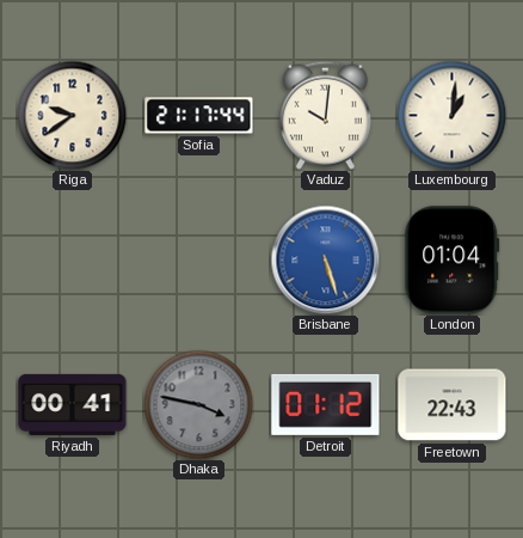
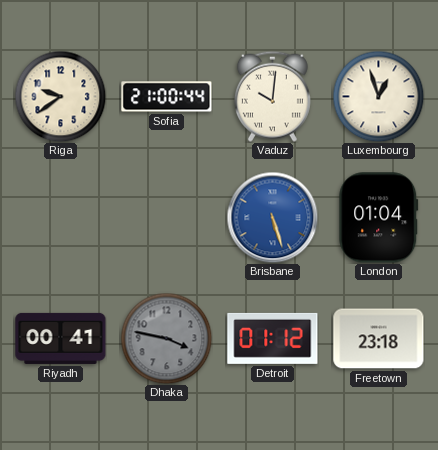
Sofia: 21:17 -> 21:00 (167, 97)
Luxembourg: 1:01 -> 12:57 (378, 96)
Freetown: 22:43 -> 23:18 (379, 339)
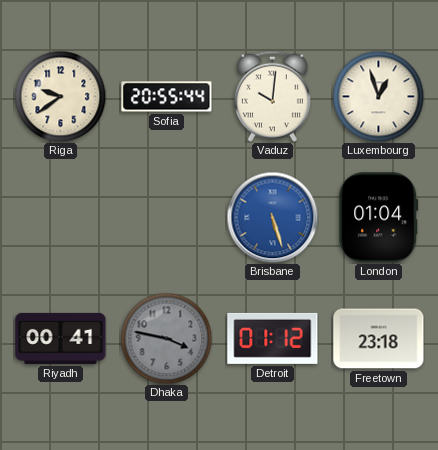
Sofia: 21:00 -> 20:55 (167, 97)
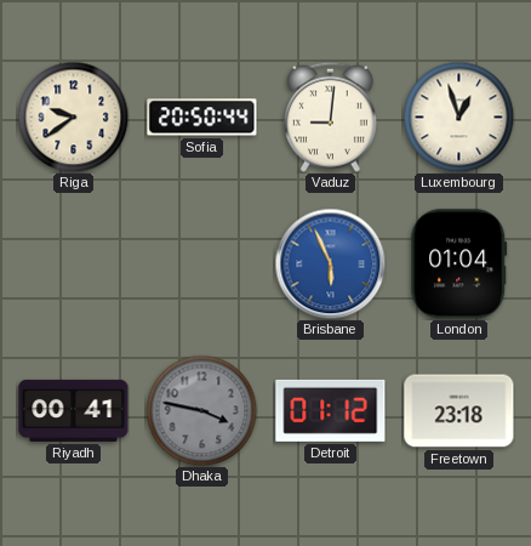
Sofia: 20:55 -> 20:50 (202, 118)
Vaduz: 10:01 -> 9:01 (330, 116)
Brisbane: 5:27 -> 5:56 (330, 263)
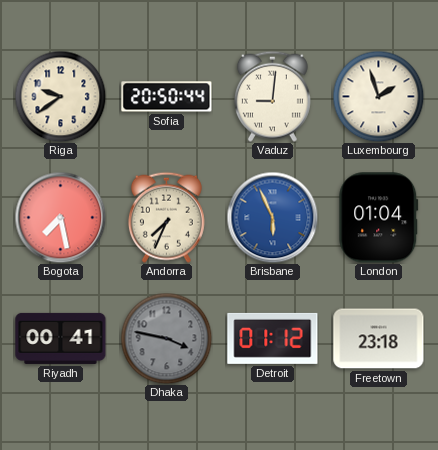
Luxembourg: 12:57 -> 1:57 (378, 96)
Bogota: none -> 7:28 (60, 217)
Andorra: none -> 7:34 (166, 217)
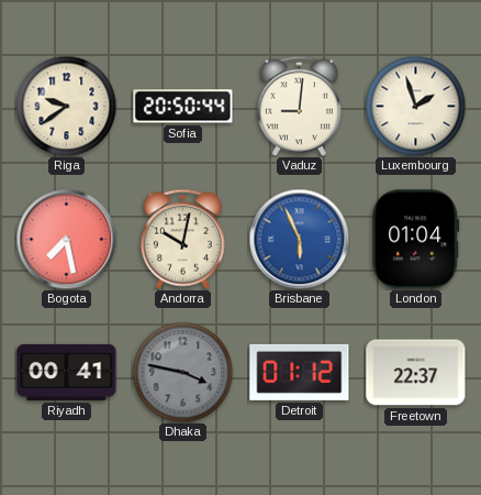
Andorra: 7:34 -> 10:02 (182, 239)
Freetown: 23:18 -> 22:37 (416, 373)
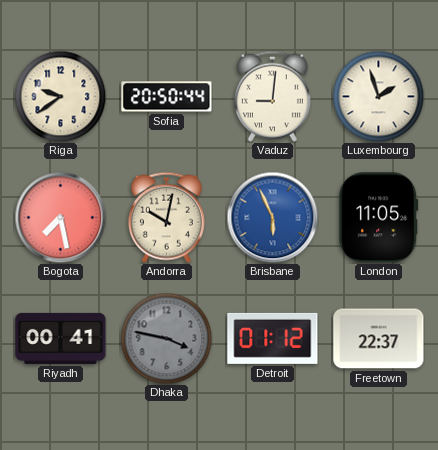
London: 01:04 -> 11:05 (379, 218)
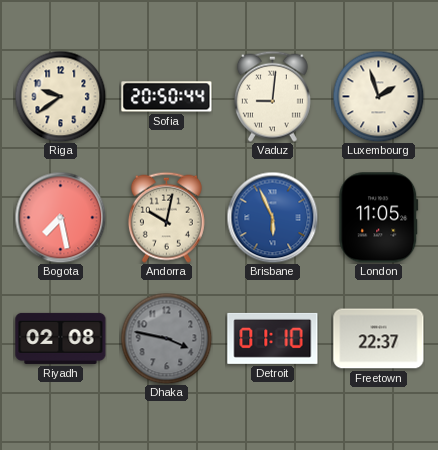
Riyadh: 00:41 -> 02:08 (61, 338)
Detroit: 01:12 -> 01:10 (273, 338)
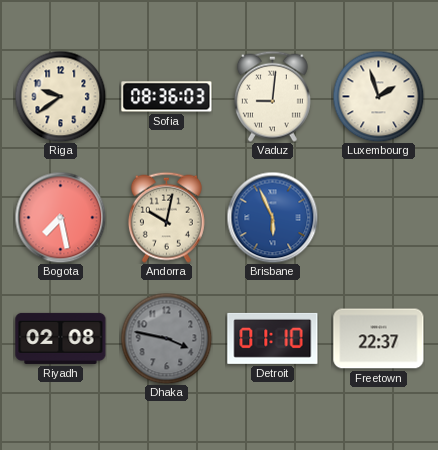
Sofia: 20:50 -> 08:36 (167, 97)
London: 11:05 -> none (379, 218)
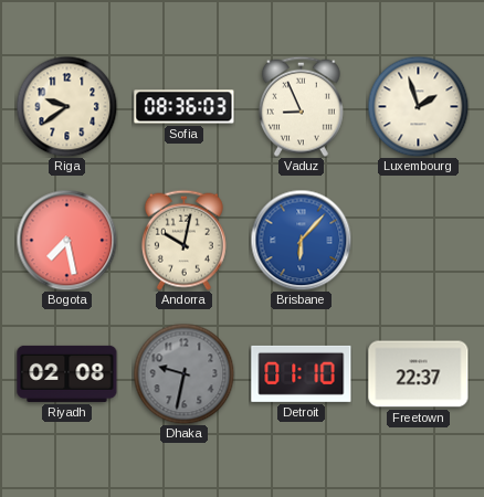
Vaduz: 9:01 -> 8:56 (301, 106)
Brisbane: 5:56 -> 6:07 (301, 240)
Dhaka: 3:47 -> 9:32 (183, 373)
